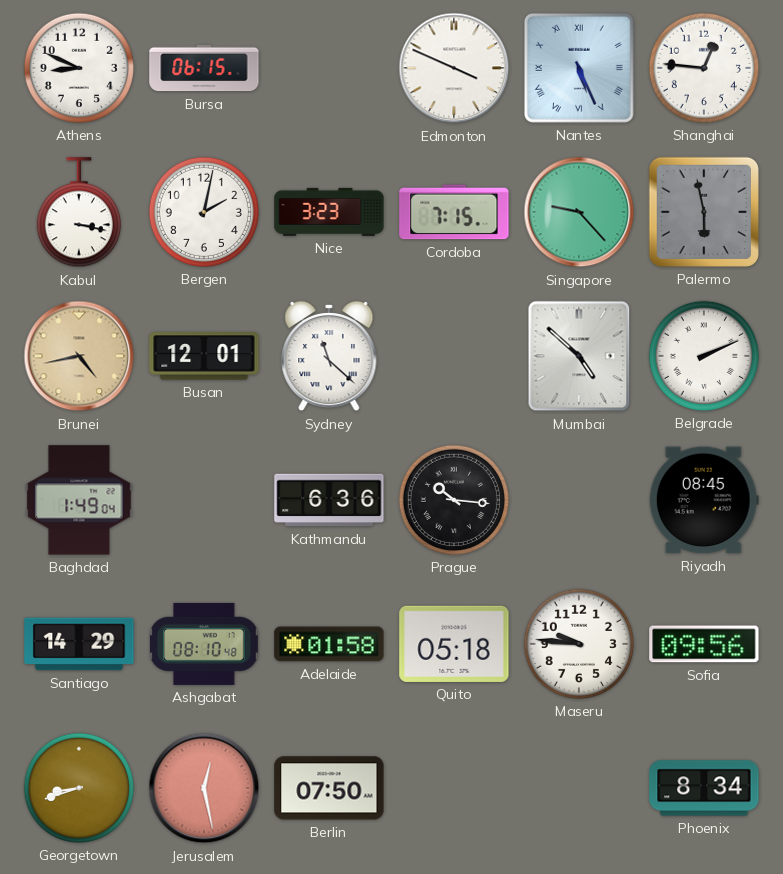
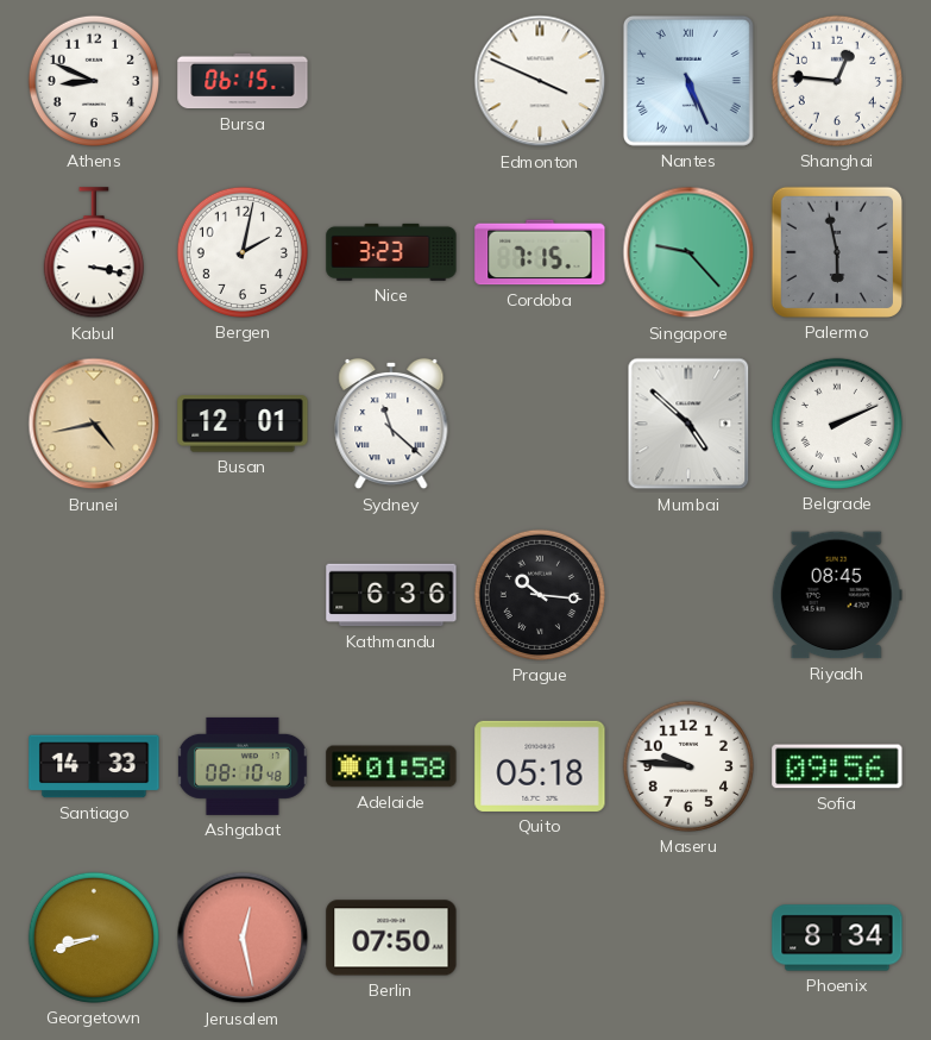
Baghdad: 1:49 -> none (79, 500)
Santiago: 14:29 -> 14:33 (94, 766)
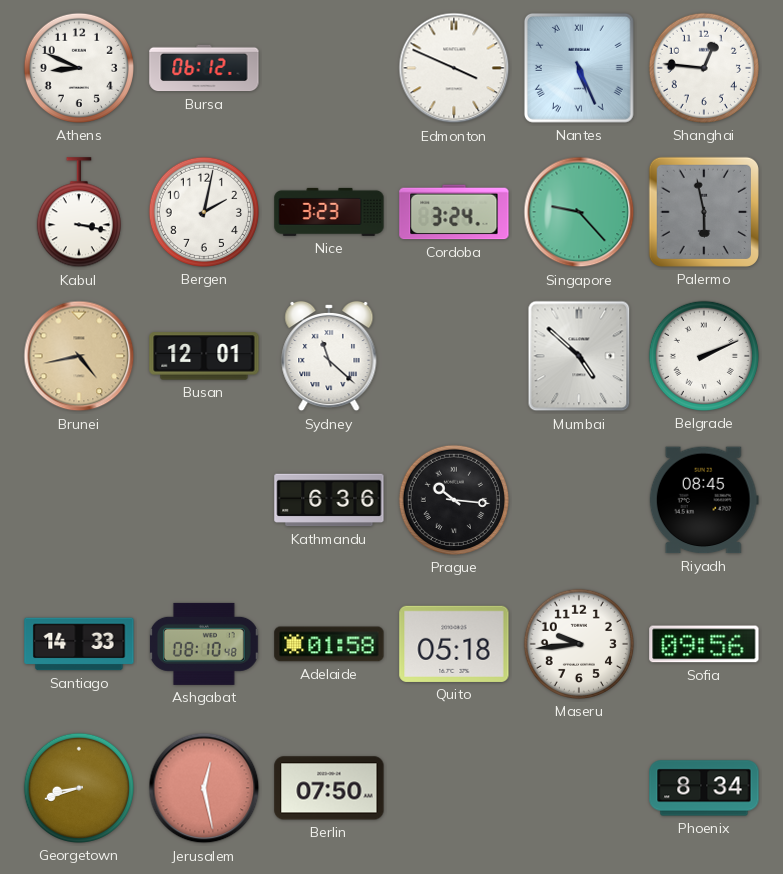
Bursa: 06:15 -> 06:12 (204, 68)
Cordoba: 7:15 -> 3:24 (454, 212)
Maseru: 9:46 -> 9:44 (579, 644)
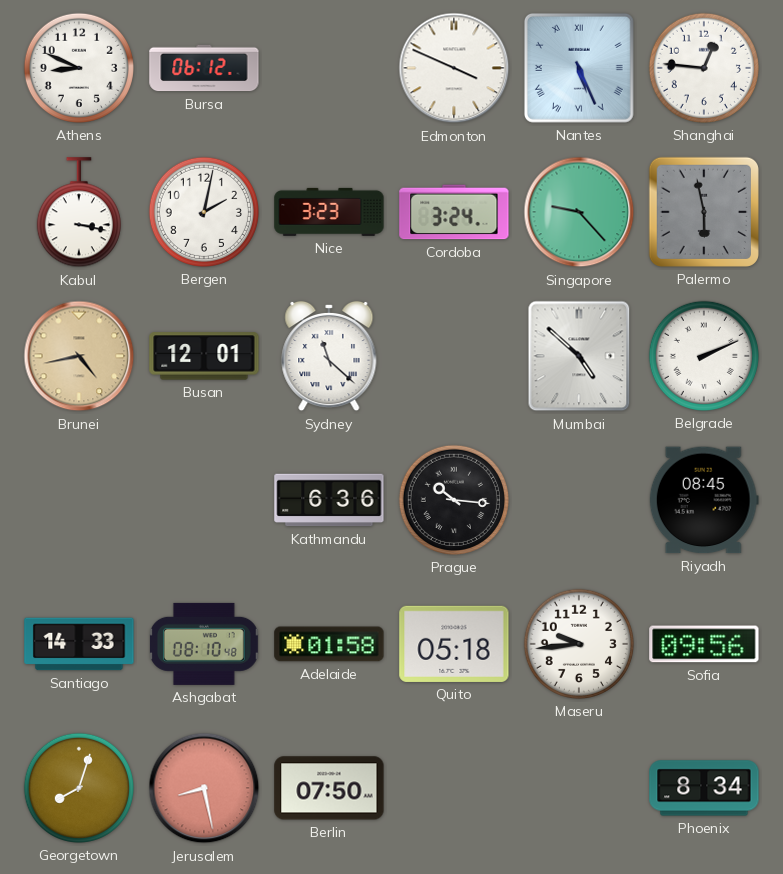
Georgetown: 8:42 -> 8:03 (79, 788)
Jerusalem: 12:28 -> 8:28 (204, 788)
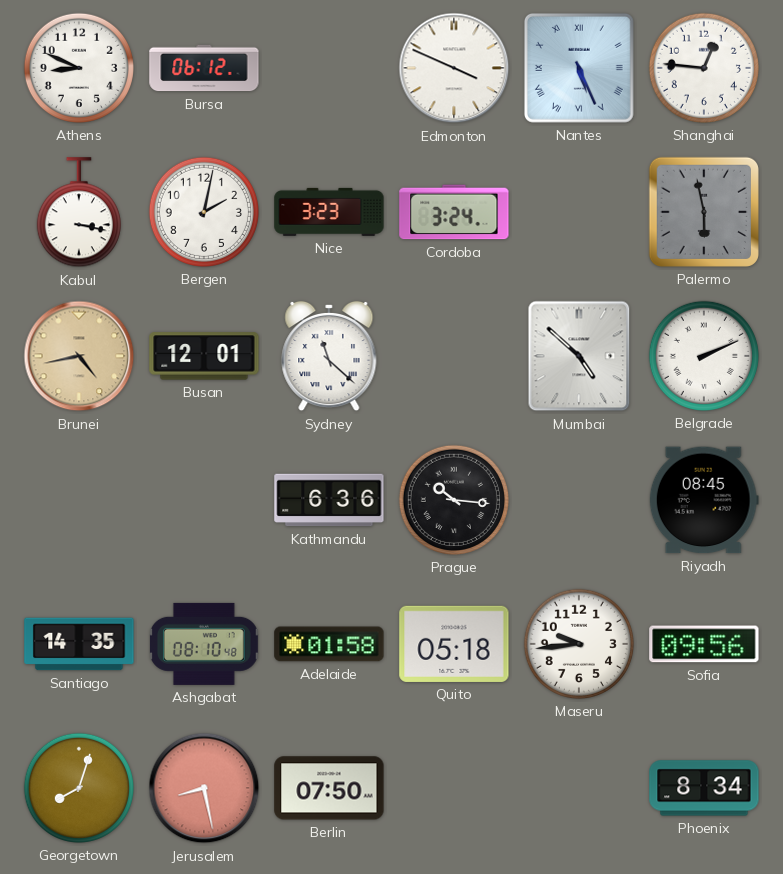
Singapore: 9:23 -> none (579, 212)
Santiago: 14:33 -> 14:35 (79, 644)
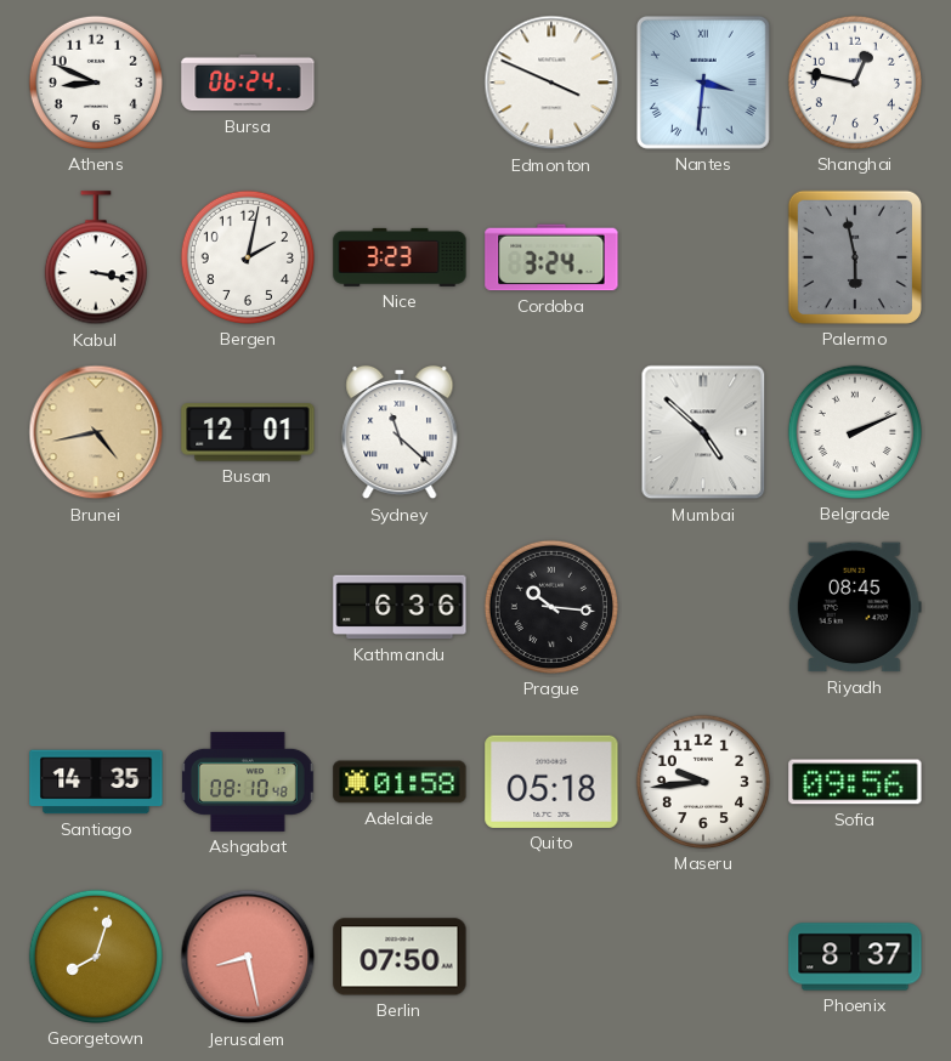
Bursa: 06:12 -> 06:24 (248, 83)
Nantes: 5:26 -> 3:31 (703, 83)
Shanghai: 12:46 -> 12:47 (855, 83)
Phoenix: 8:34 -> 8:37 (855, 957)
